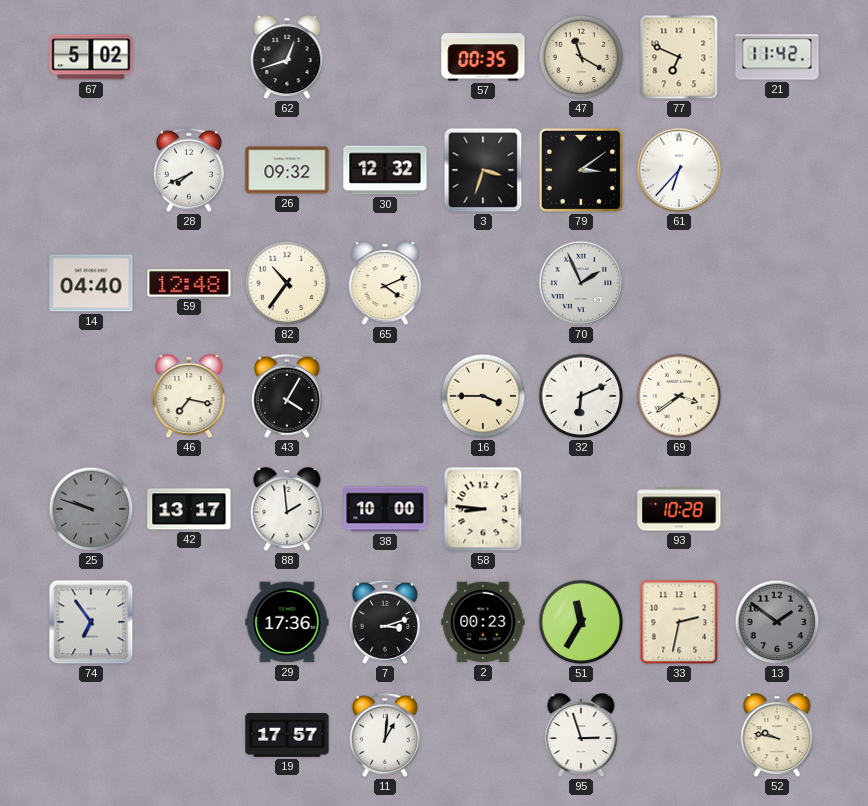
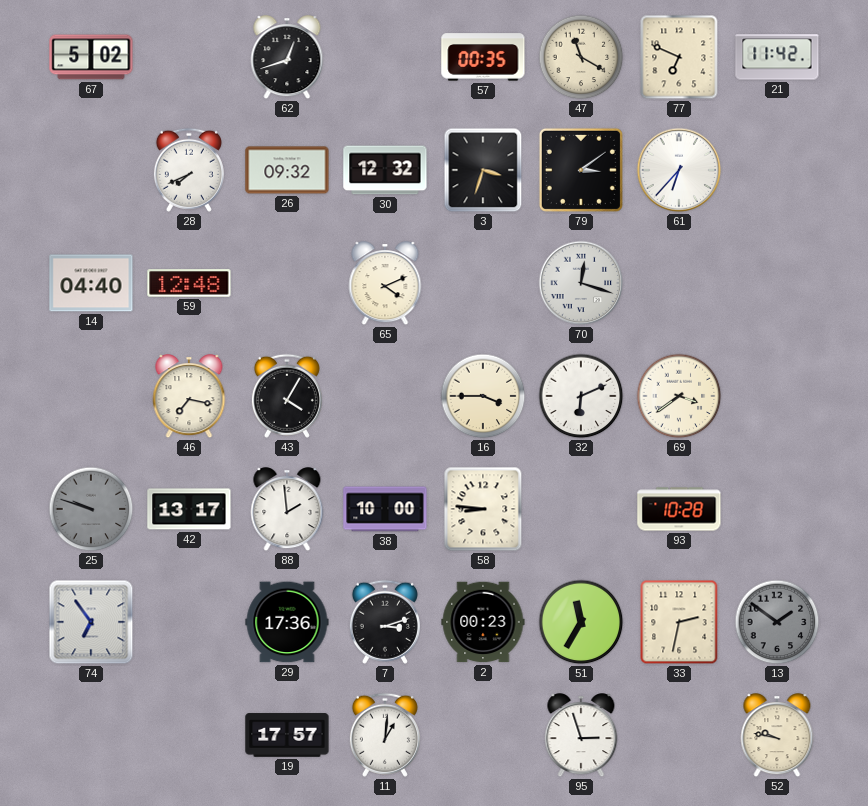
82: 10:36 -> none (287, 283)
70: 1:56 -> 12:18 (581, 283)
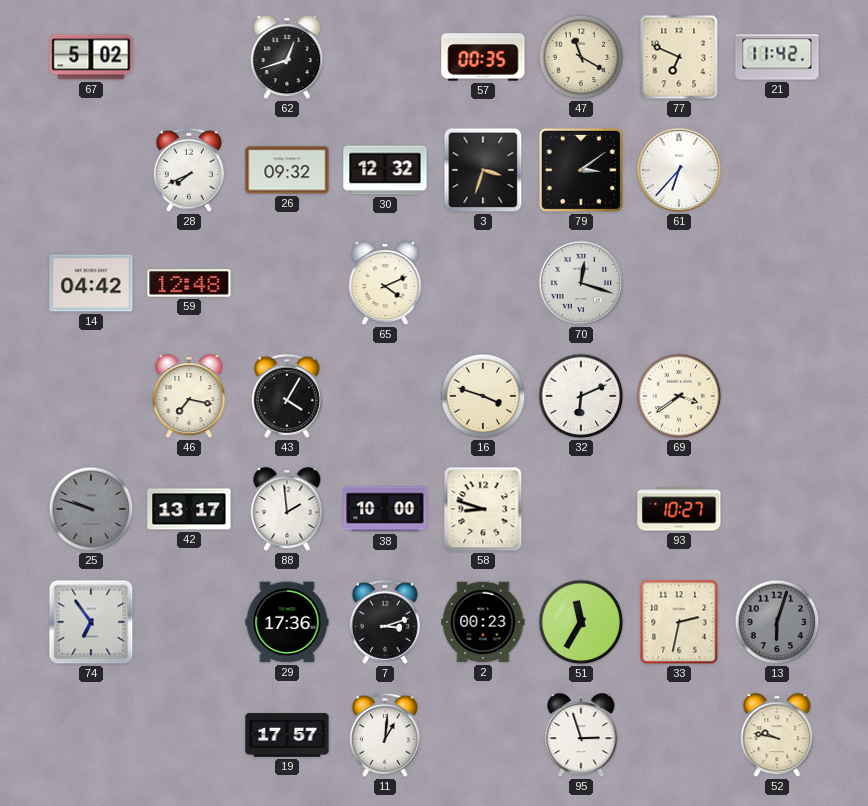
14: 04:40 -> 04:42 (91, 283)
16: 3:45 -> 3:48 (483, 396)
58: 8:46 -> 8:48 (483, 509)
93: 10:28 -> 10:27 (679, 509)
13: 1:51 -> 6:03 (777, 622)
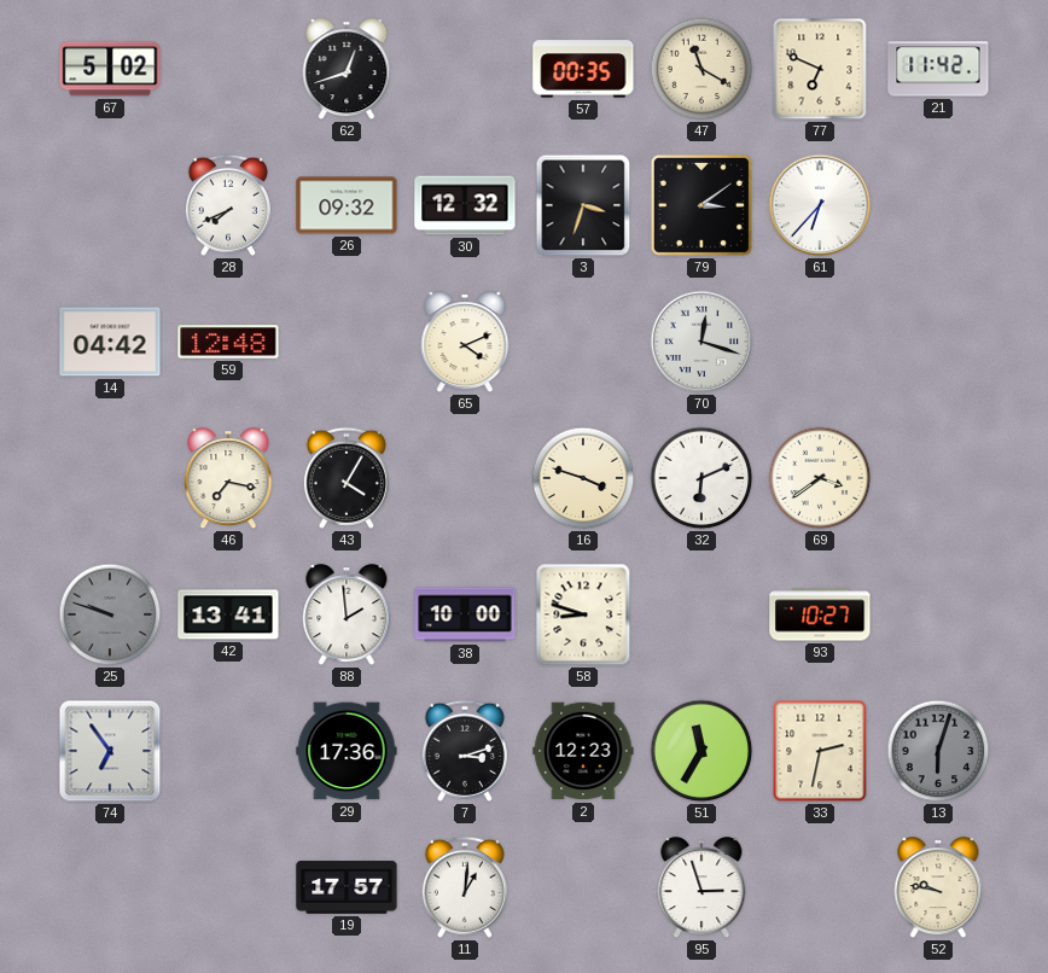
42: 13:17 -> 13:41 (228, 614)
2: 00:23 -> 12:23 (583, 751)
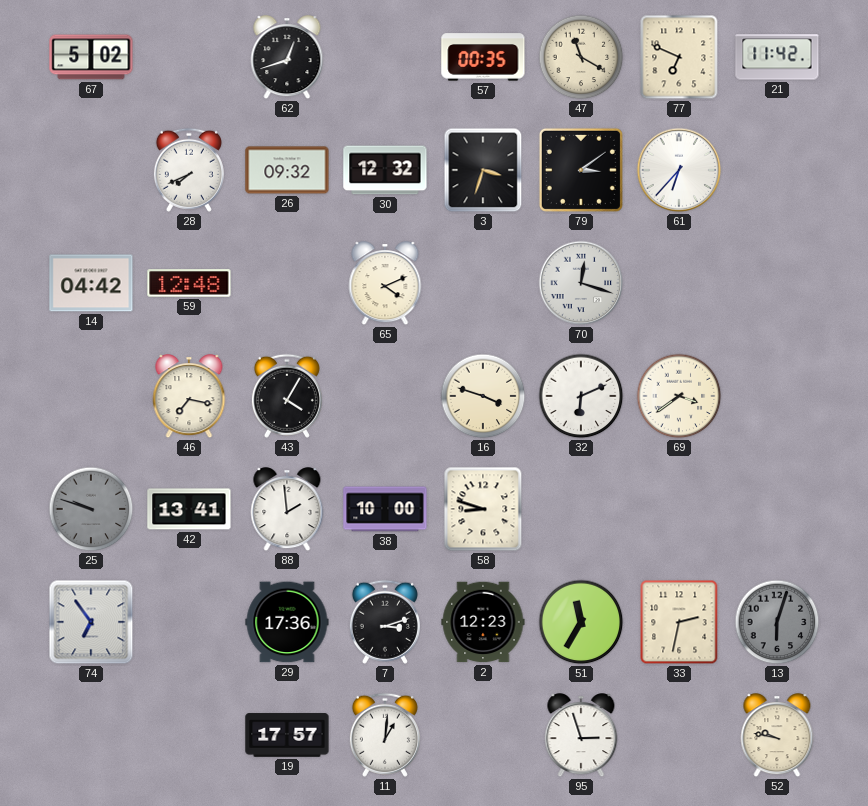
93: 10:27 -> none (820, 614)
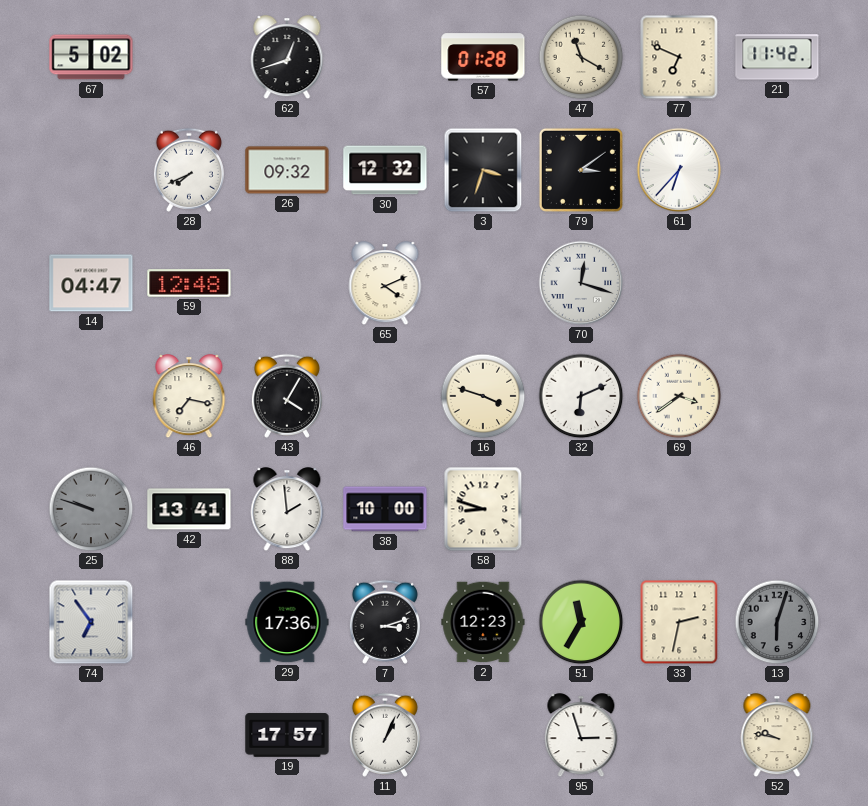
57: 00:35 -> 01:28 (483, 57)
14: 04:42 -> 04:47 (91, 283)
11: 1:01 -> 1:04 (385, 735)
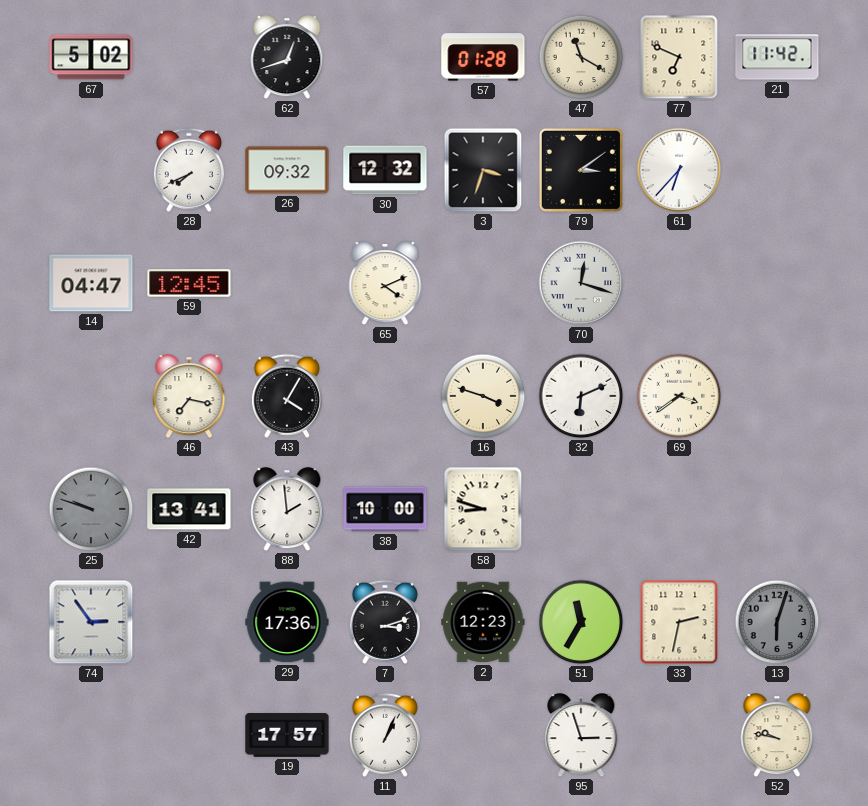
59: 12:48 -> 12:45 (189, 283)
74: 6:54 -> 2:54 (91, 622)
